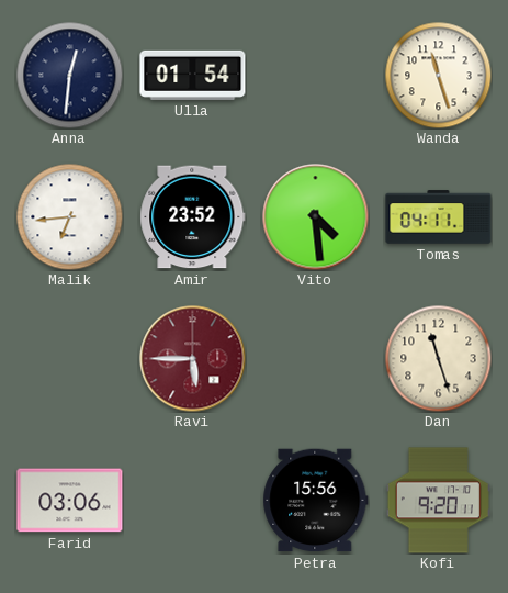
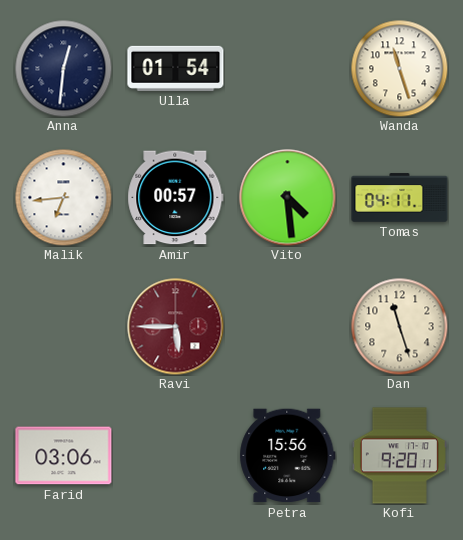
Amir: 23:52 -> 00:57 (176, 198)
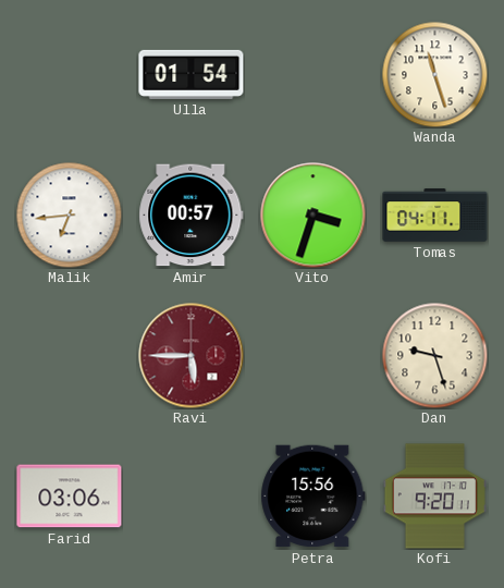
Anna: 12:31 -> none (63, 68)
Vito: 4:29 -> 3:33 (314, 216)
Dan: 11:27 -> 9:27 (434, 355)
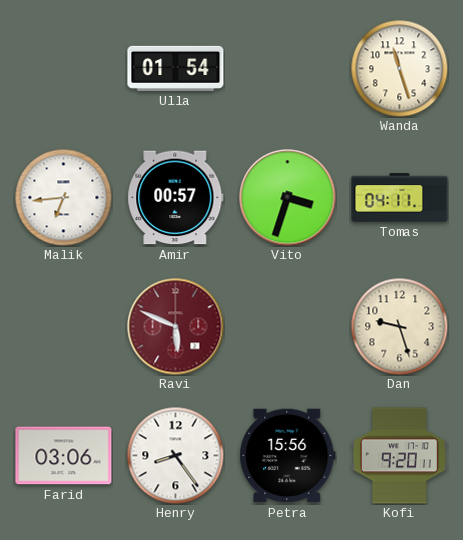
Ravi: 5:45 -> 5:49 (176, 327)
Henry: none -> 8:24 (175, 455)
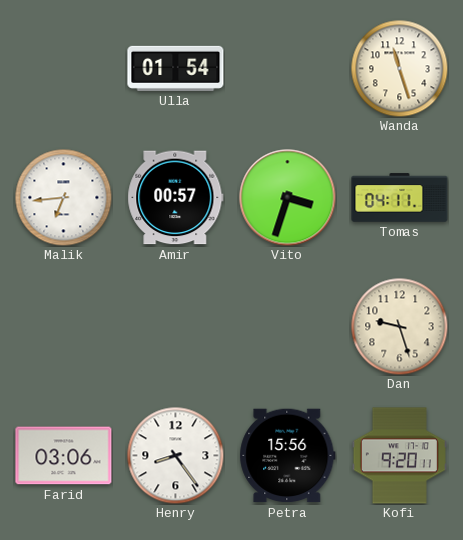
Ravi: 5:49 -> none (176, 327)
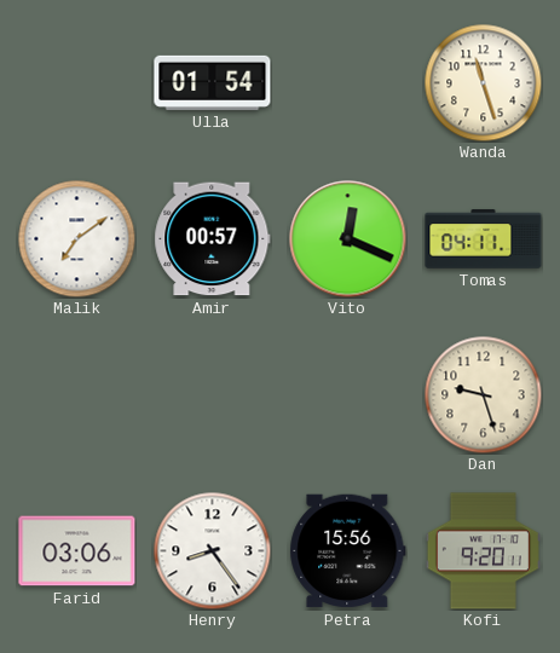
Malik: 6:44 -> 7:09 (76, 238)
Vito: 3:33 -> 12:19 (348, 239)
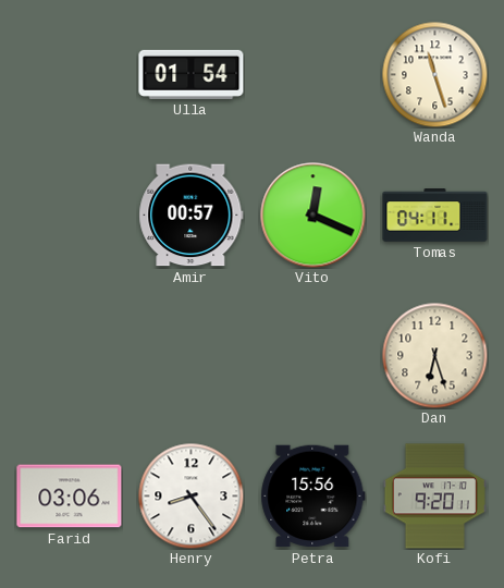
Malik: 7:09 -> none (76, 238)
Dan: 9:27 -> 6:27 (434, 355)
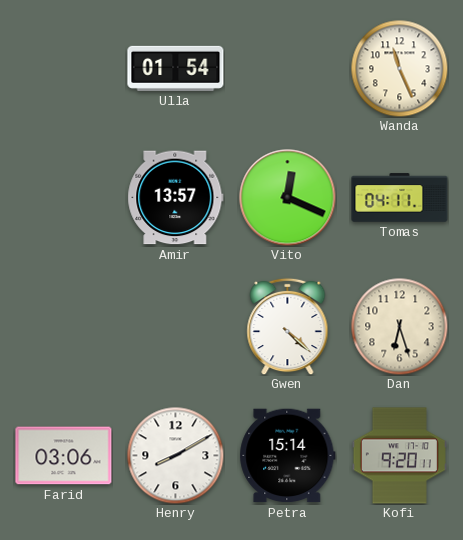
Wanda: 11:27 -> 11:26 (399, 68)
Amir: 00:57 -> 13:57 (176, 198)
Gwen: none -> 4:22 (288, 326)
Henry: 8:24 -> 8:10 (175, 455)
Petra: 15:56 -> 15:14 (288, 456)
